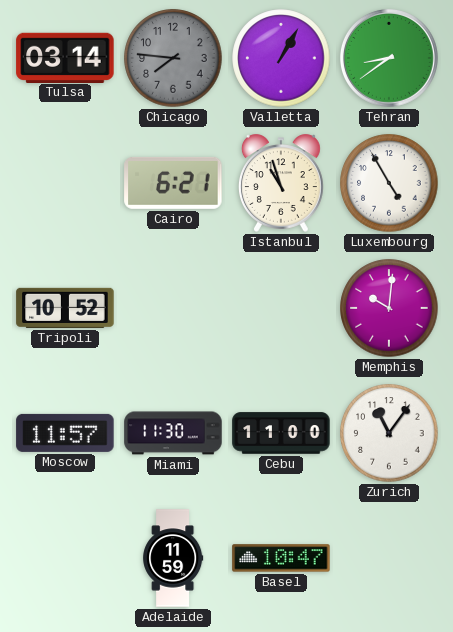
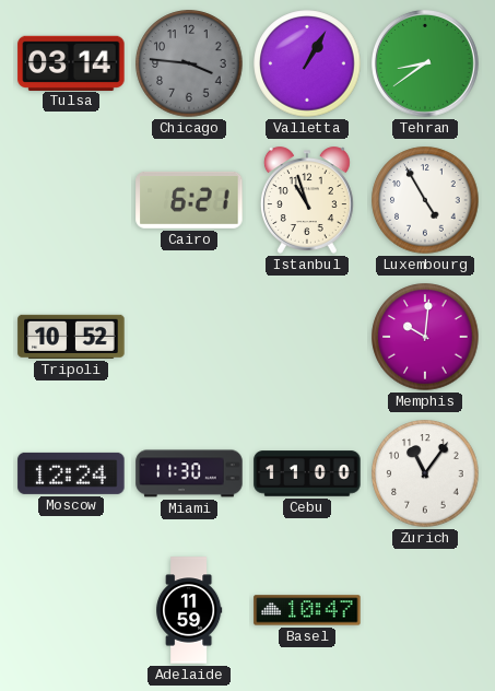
Chicago: 7:46 -> 3:46 (189, 63)
Moscow: 11:57 -> 12:24 (71, 473)
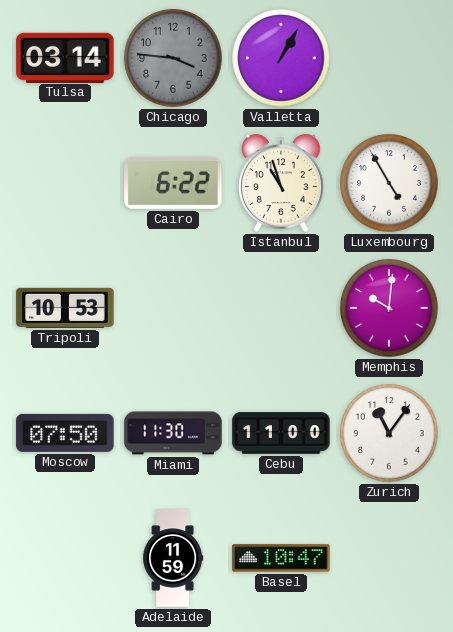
Tehran: 8:39 -> none (425, 63)
Cairo: 6:21 -> 6:22 (173, 183)
Tripoli: 10:52 -> 10:53 (65, 308)
Moscow: 12:24 -> 07:50 (65, 433)
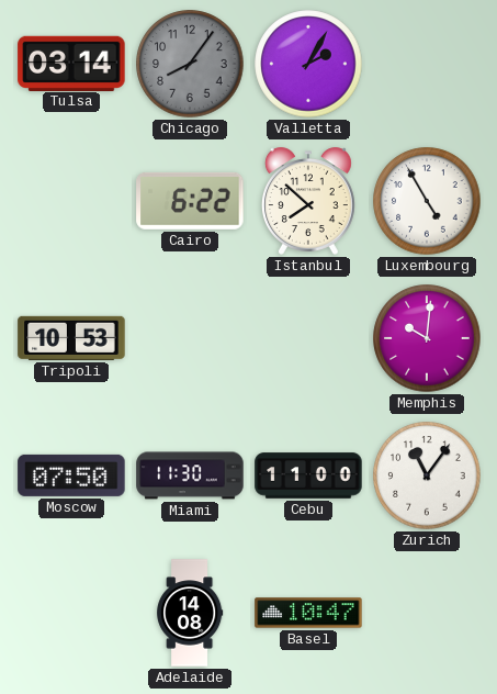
Chicago: 3:46 -> 8:06 (190, 64)
Valletta: 1:05 -> 2:05 (308, 64)
Istanbul: 10:57 -> 7:52 (308, 201)
Adelaide: 11:59 -> 14:08 (190, 613)
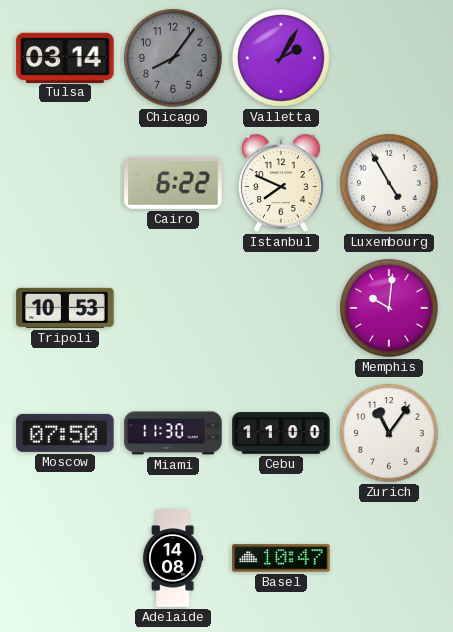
Istanbul: 7:52 -> 7:49 (281, 183)
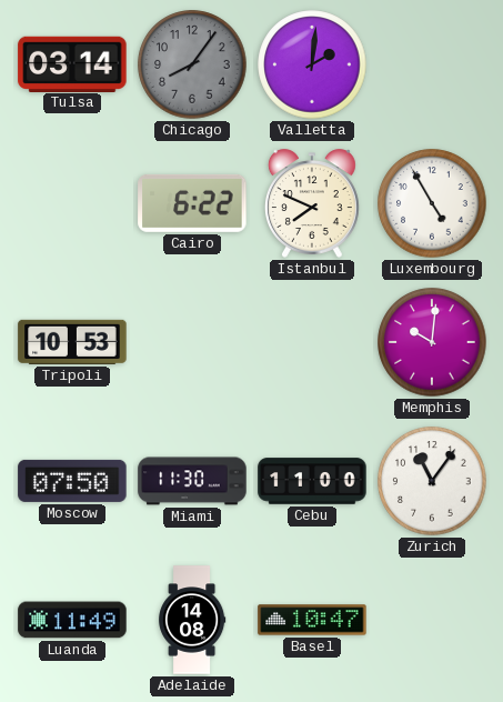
Valletta: 2:05 -> 2:01 (312, 64)
Luanda: none -> 11:49 (72, 620)
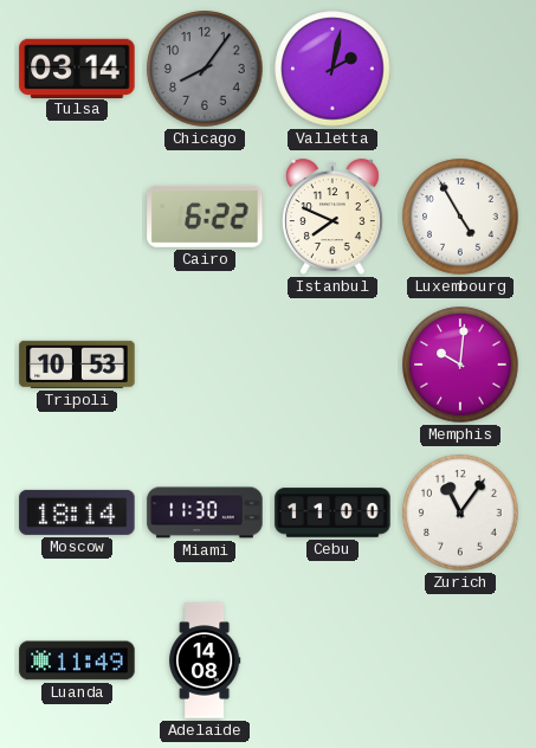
Valletta: 2:01 -> 2:02 (332, 69)
Moscow: 07:50 -> 18:14 (77, 512)
Basel: 10:47 -> none (312, 620)
